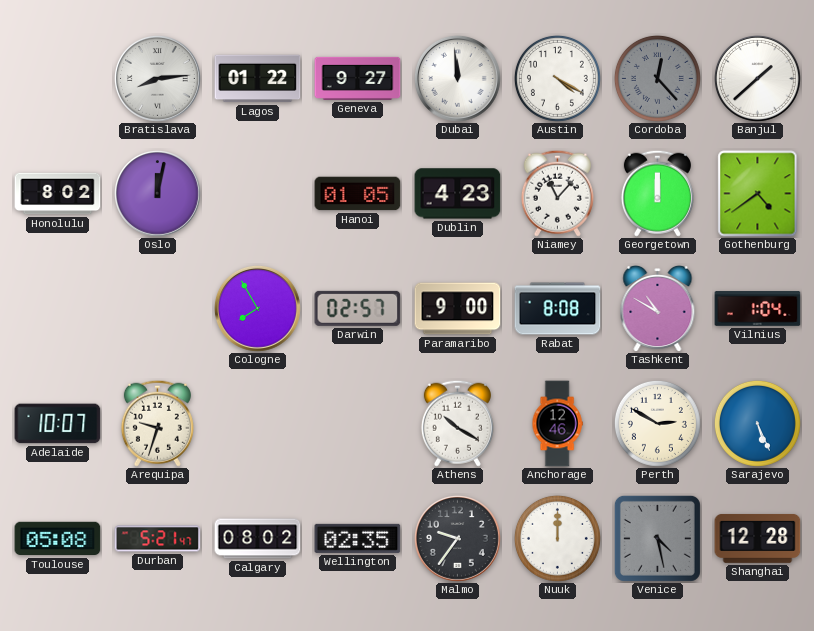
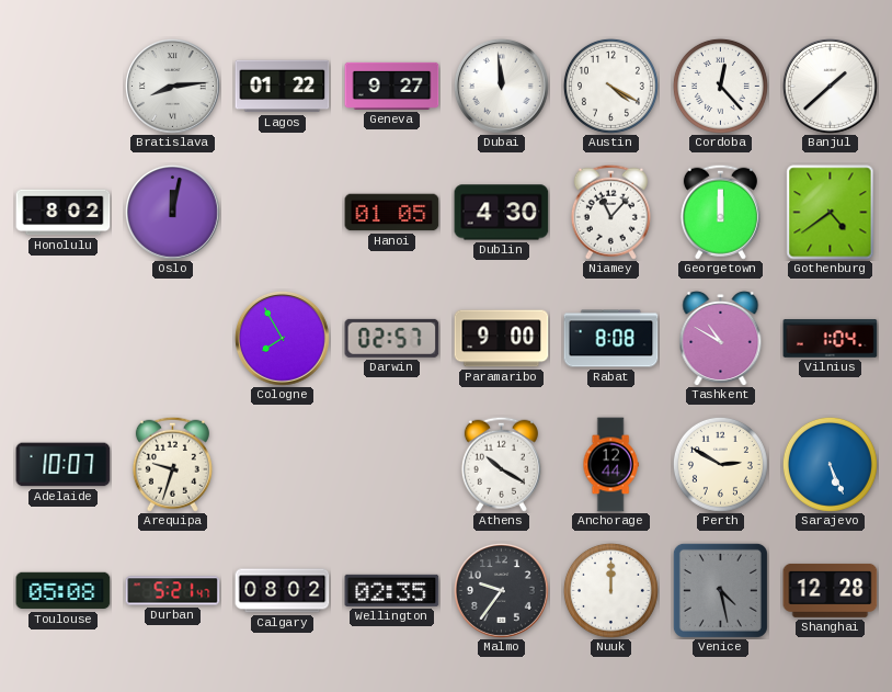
Cordoba dial: grey -> white (720, 86)
Dublin: 4:23 -> 4:30 (502, 213)
Anchorage: 12:46 -> 12:44 (610, 465)
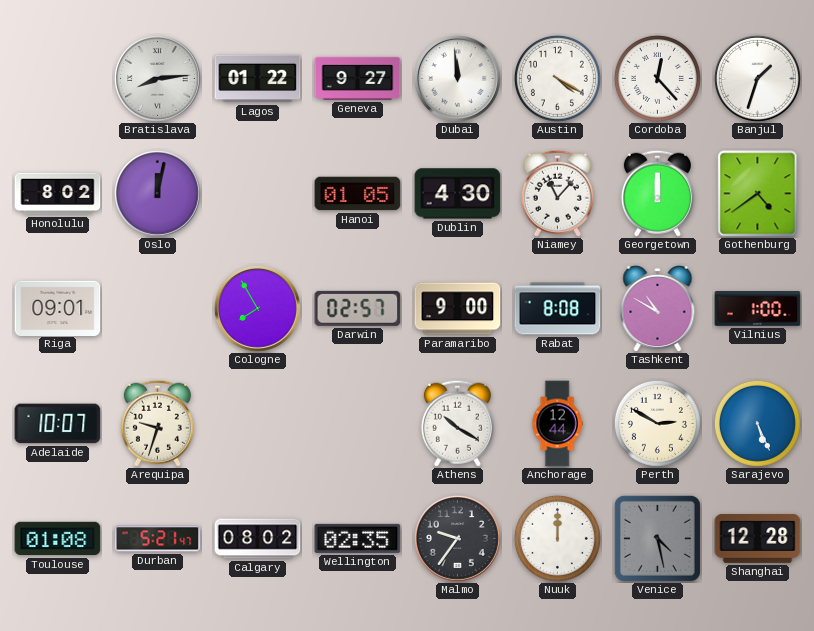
Banjul: 1:38 -> 1:33 (757, 78)
Riga: none -> 09:01 (58, 308)
Vilnius: 1:04 -> 1:00 (758, 309)
Toulouse: 05:08 -> 01:08 (58, 539)
